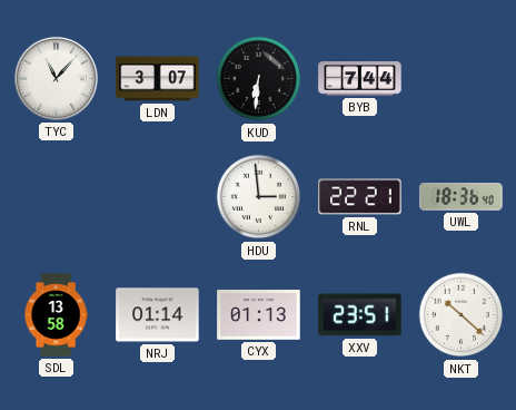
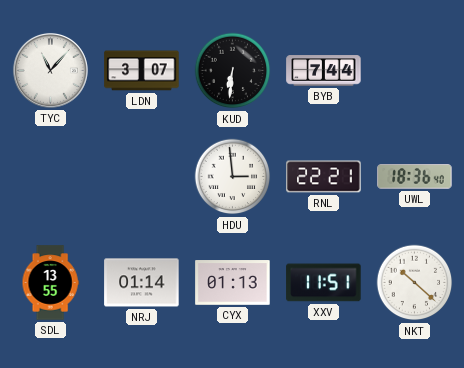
SDL: 13:58 -> 13:55 (50, 283)
XXV: 23:51 -> 11:51 (324, 283)
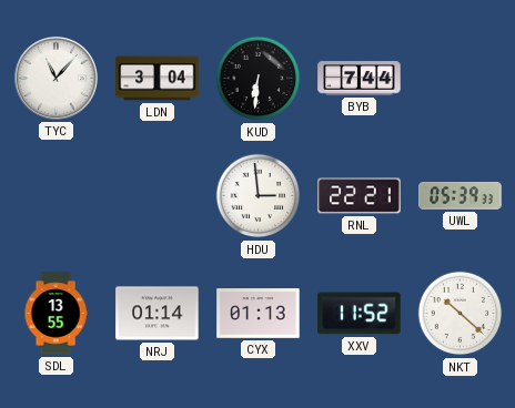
LDN: 3:07 -> 3:04 (158, 79)
UWL: 18:36 -> 05:39 (461, 196)
XXV: 11:51 -> 11:52 (360, 314)
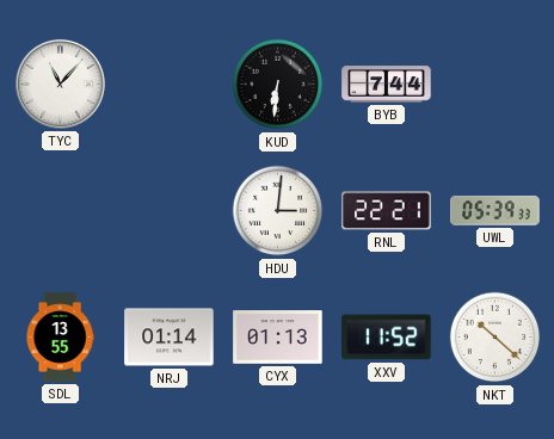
LDN: 3:04 -> none (158, 79)
HDU: 2:59 -> 3:01 (278, 211)
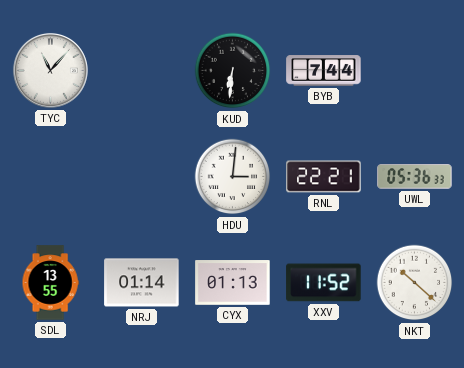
UWL: 05:39 -> 05:36 (415, 177)
